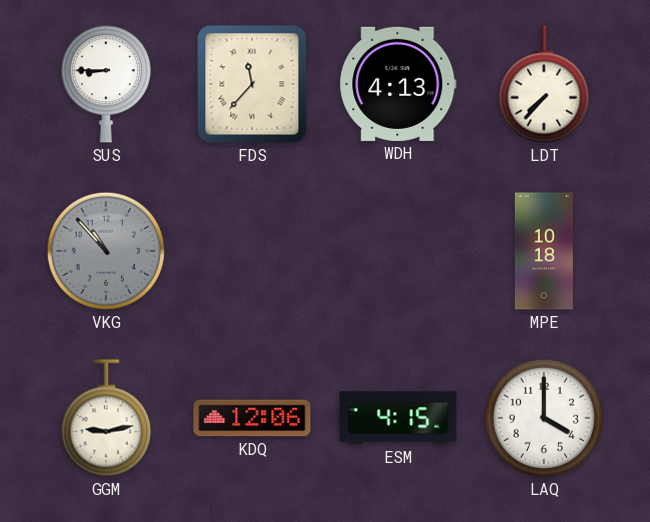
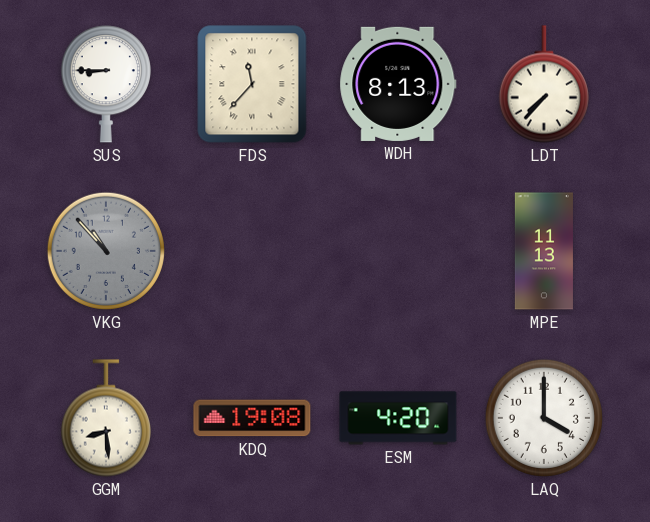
WDH: 4:13 -> 8:13 (398, 84)
MPE: 10:18 -> 11:13 (544, 251)
GGM: 9:13 -> 8:29 (106, 418)
KDQ: 12:06 -> 19:08 (252, 418)
ESM: 4:15 -> 4:20 (398, 418)
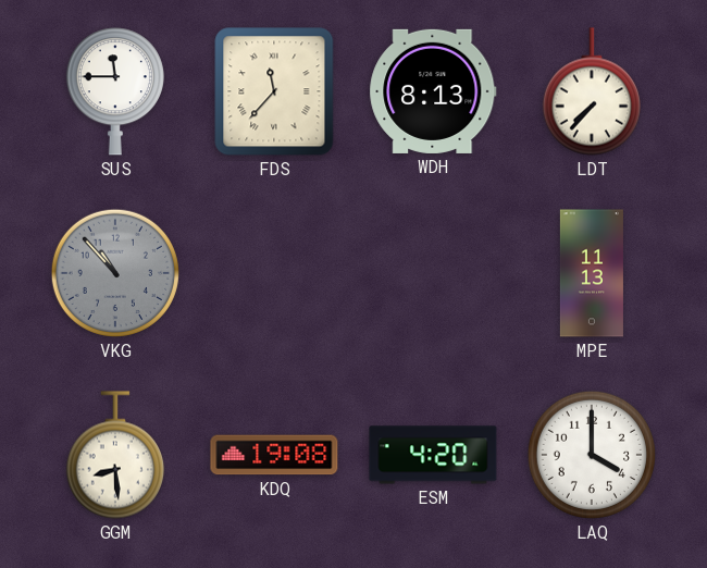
SUS: 8:45 -> 11:45 (115, 91)
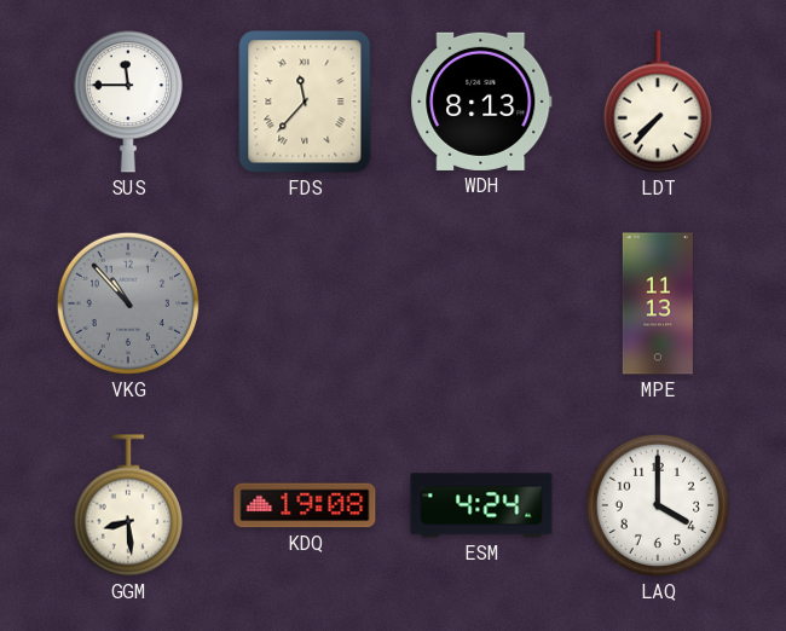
ESM: 4:20 -> 4:24 (481, 505)
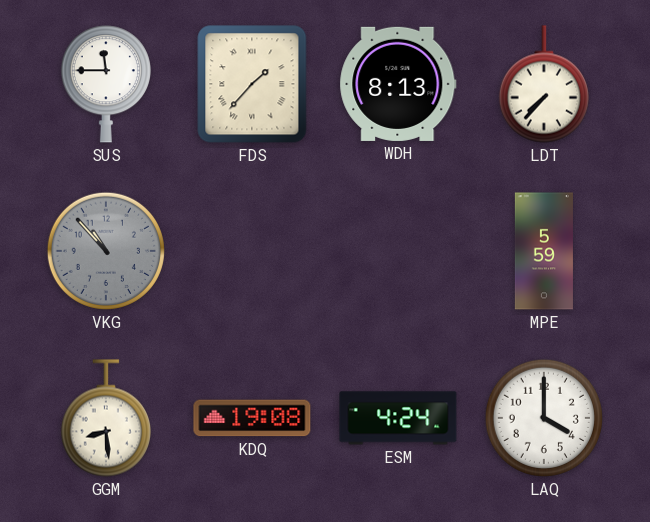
FDS: 11:37 -> 1:37 (252, 84)
MPE: 11:13 -> 5:59 (544, 251)
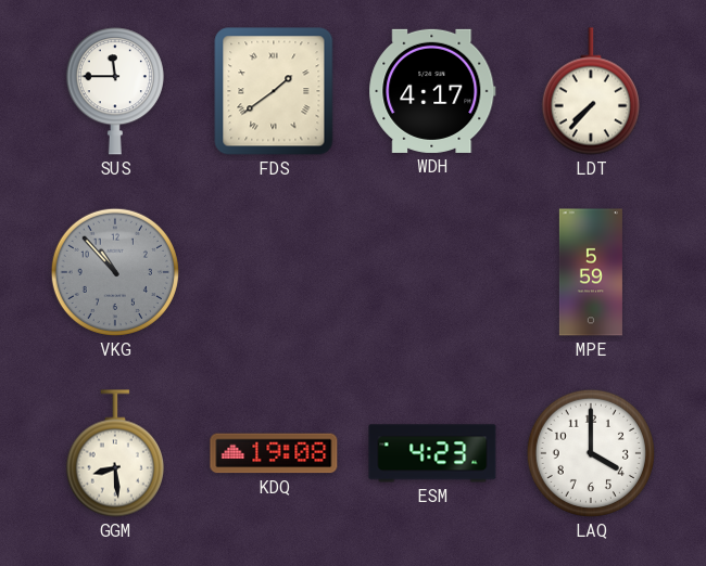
FDS: 1:37 -> 1:39 (274, 91)
WDH: 8:13 -> 4:17 (432, 91)
ESM: 4:24 -> 4:23 (432, 453)
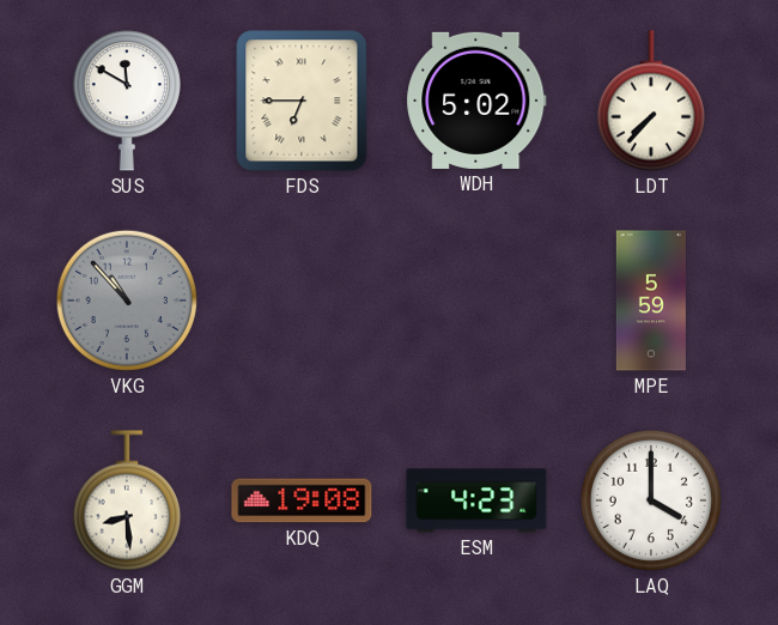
SUS: 11:45 -> 11:50 (127, 101)
FDS: 1:39 -> 6:45 (302, 101)
WDH: 4:17 -> 5:02 (476, 101)
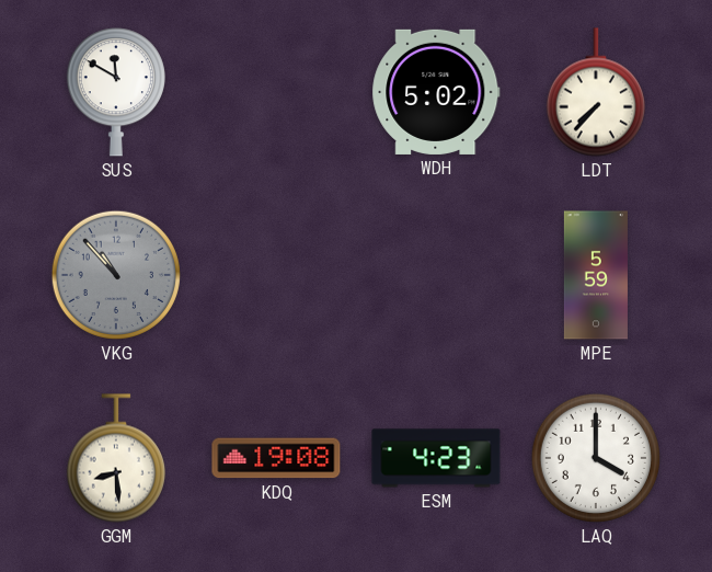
FDS: 6:45 -> none (302, 101)
